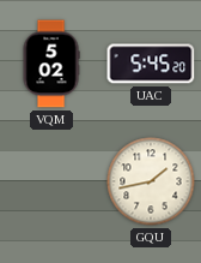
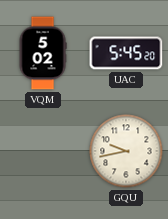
GQU: 1:43 -> 9:43 (126, 151)
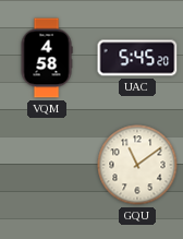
VQM: 5:02 -> 4:58 (47, 58)
GQU: 9:43 -> 11:09 (137, 165)
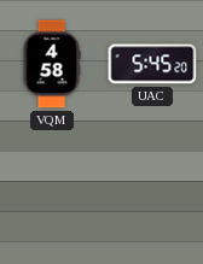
GQU: 11:09 -> none (137, 165)
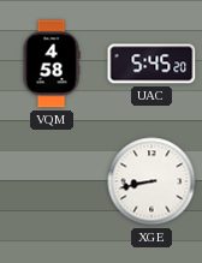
XGE: none -> 8:43 (151, 181)
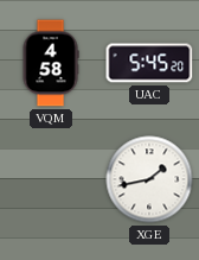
XGE: 8:43 -> 1:43 (149, 179)
